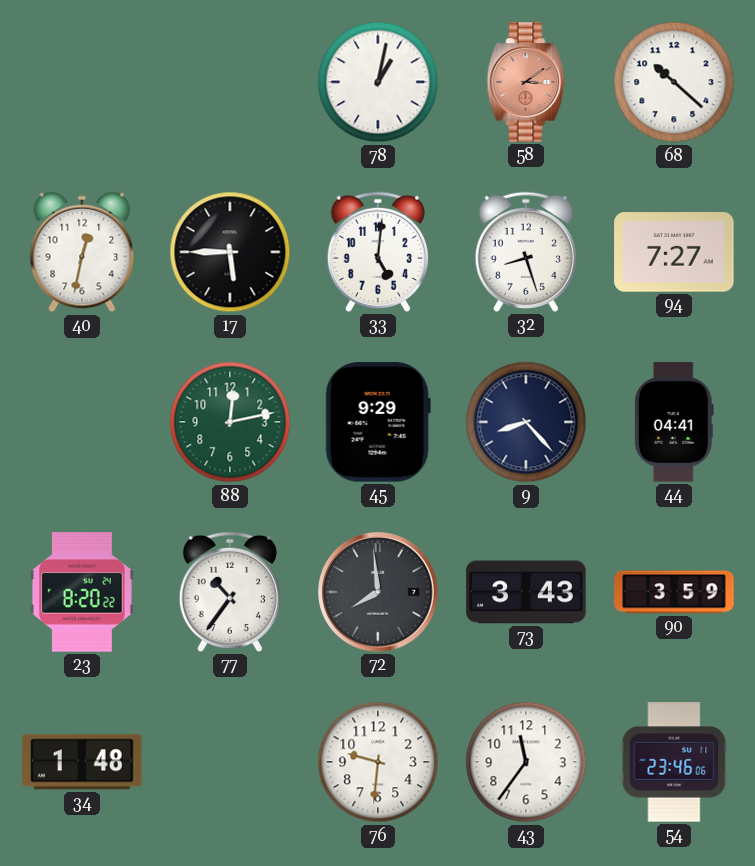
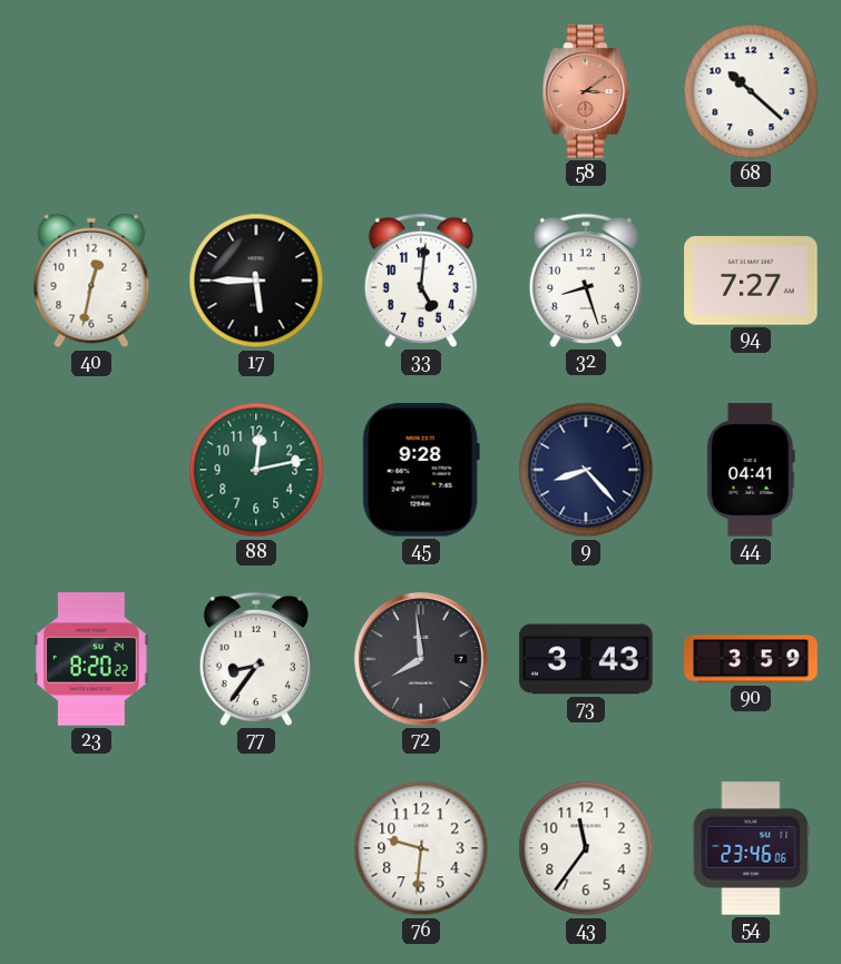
78: 1:02 -> none (378, 82)
45: 9:29 -> 9:28 (421, 470)
77: 10:36 -> 8:36 (256, 659)
34: 1:48 -> none (82, 762)
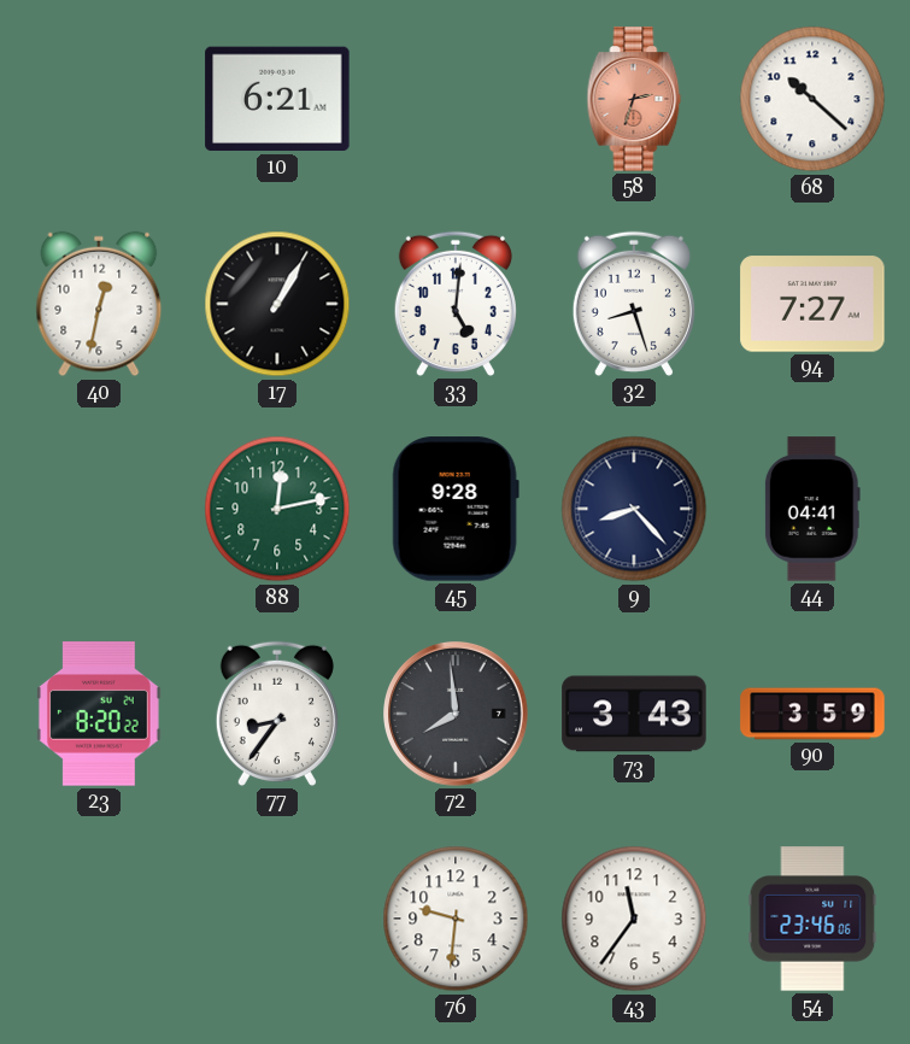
10: none -> 6:21 (277, 99)
58: 3:09 -> 2:33 (634, 99)
17: 5:45 -> 1:05 (277, 304)
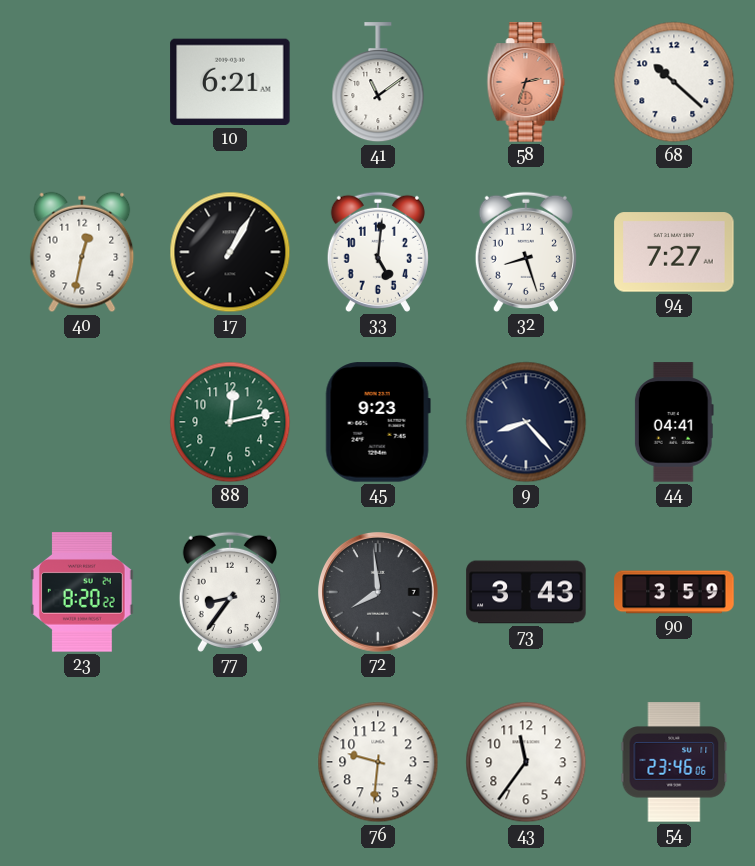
41: none -> 11:09 (378, 83)
45: 9:28 -> 9:23 (378, 422)
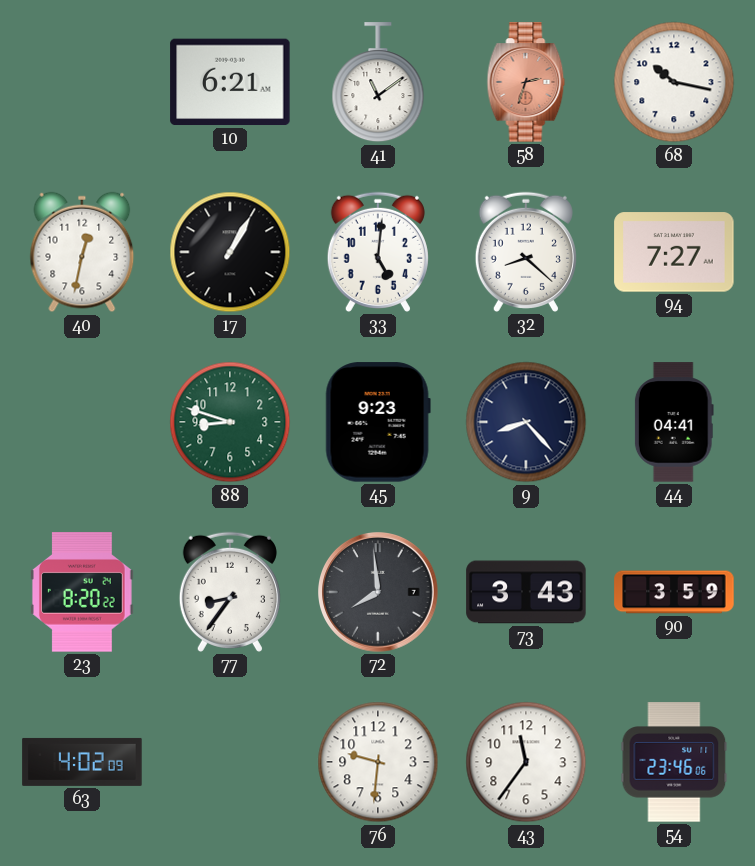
68: 10:22 -> 10:17 (674, 82)
32: 8:27 -> 8:22 (526, 252)
88: 12:13 -> 8:48 (230, 422)
63: none -> 4:02 (82, 762)
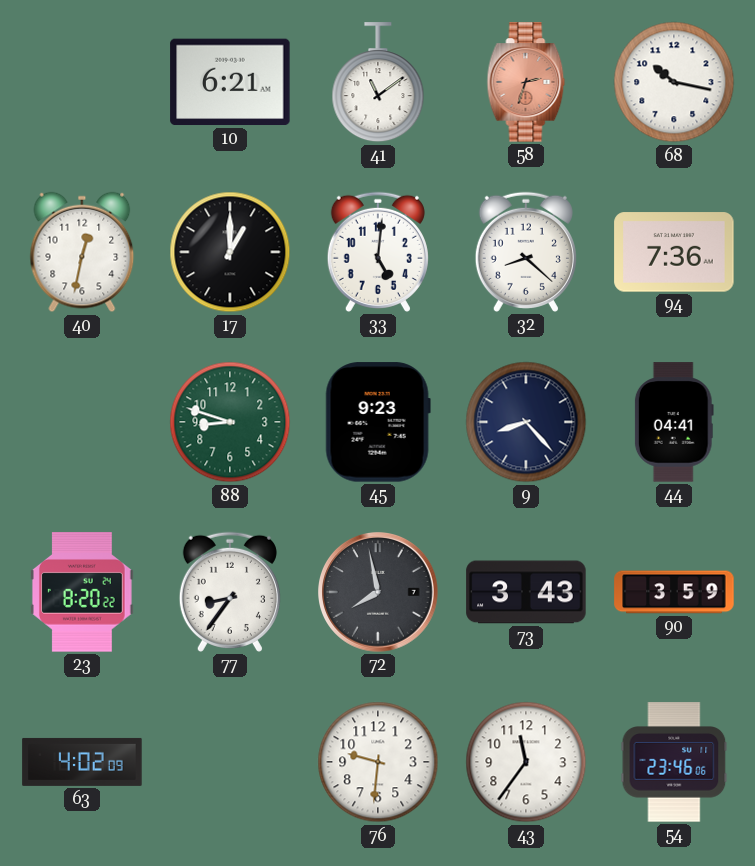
17: 1:05 -> 1:00 (230, 252)
94: 7:27 -> 7:36 (674, 252)
72: 7:59 -> 7:58 (378, 592)
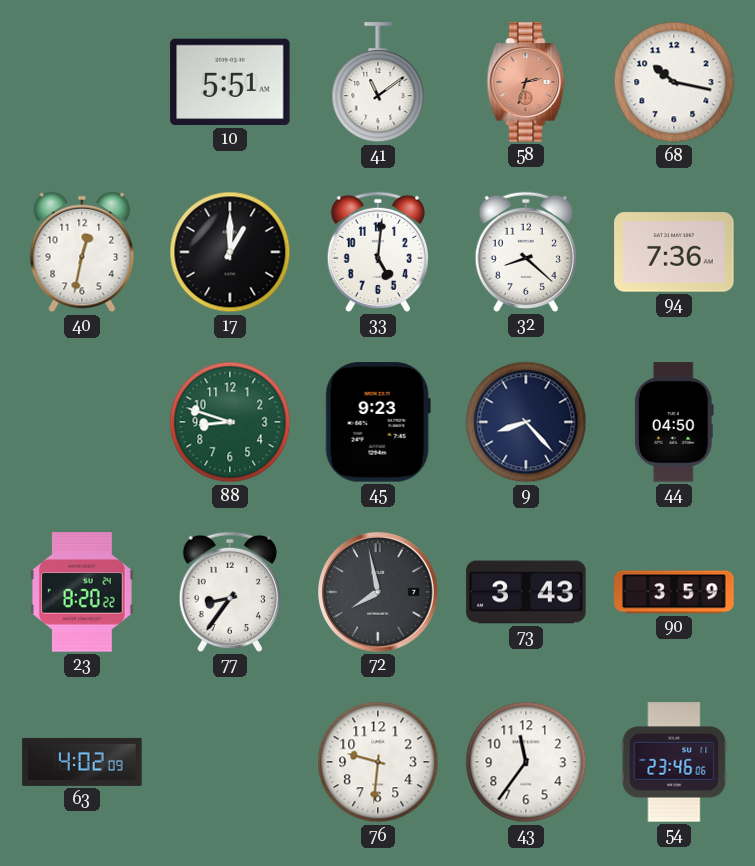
10: 6:21 -> 5:51 (230, 82)
44: 04:41 -> 04:50 (674, 422)
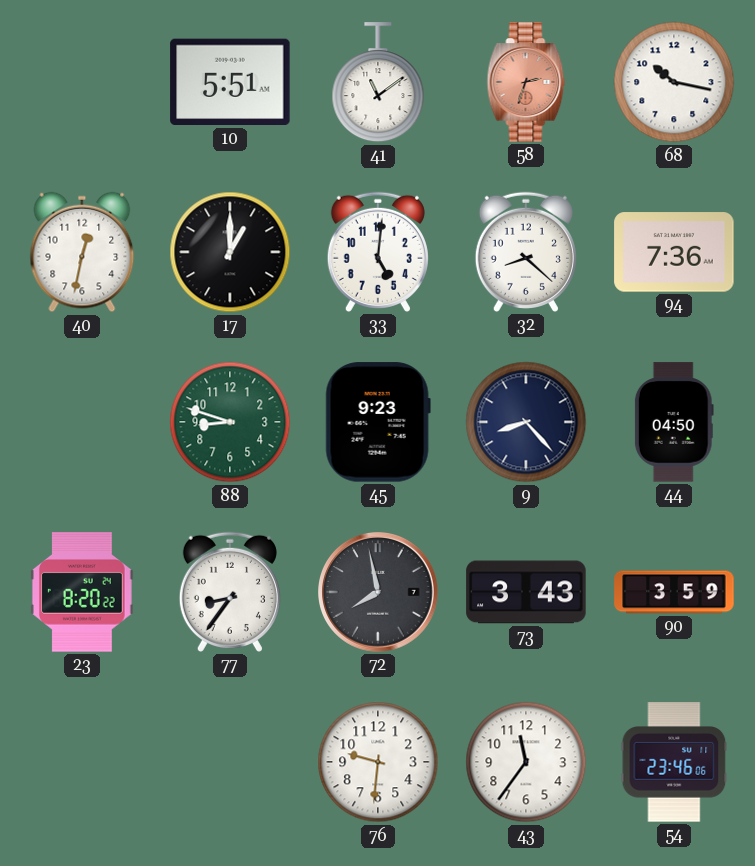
63: 4:02 -> none (82, 762)
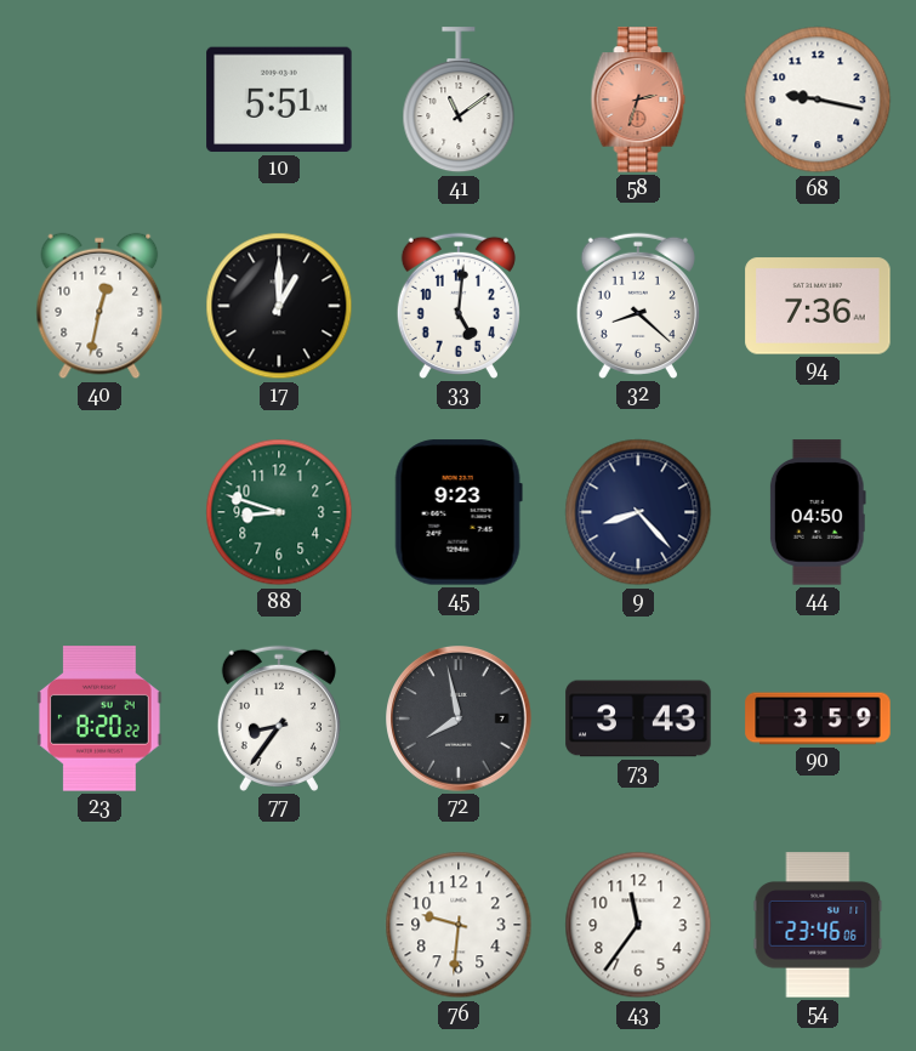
68: 10:17 -> 9:17 (818, 100)
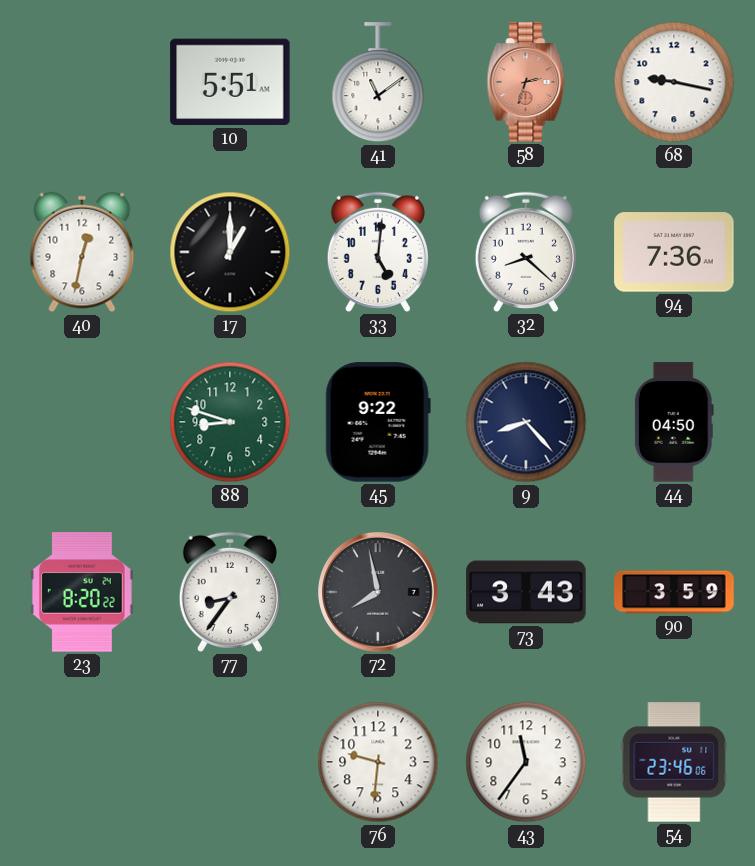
45: 9:23 -> 9:22 (378, 422)
